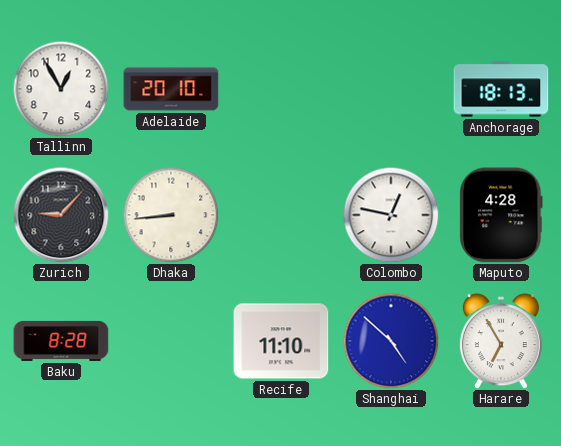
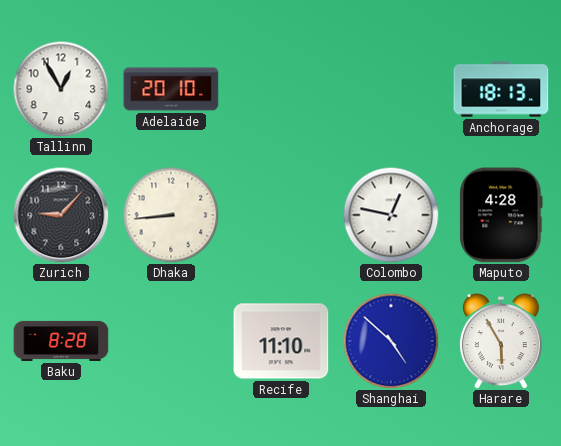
Harare: 6:55 -> 5:55 (501, 341)
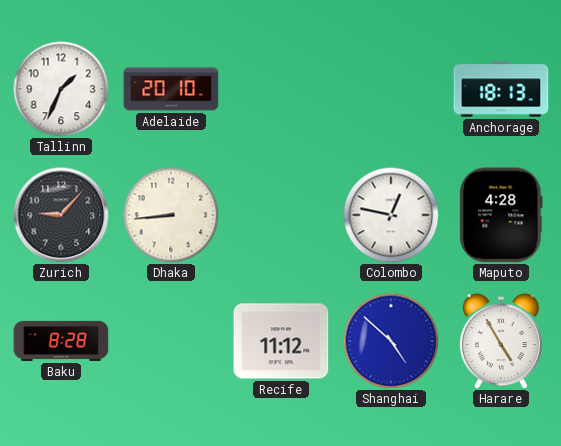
Tallinn: 12:55 -> 1:34 (61, 89)
Recife: 11:10 -> 11:12 (281, 341)
Harare: 5:55 -> 4:55 (501, 341)
